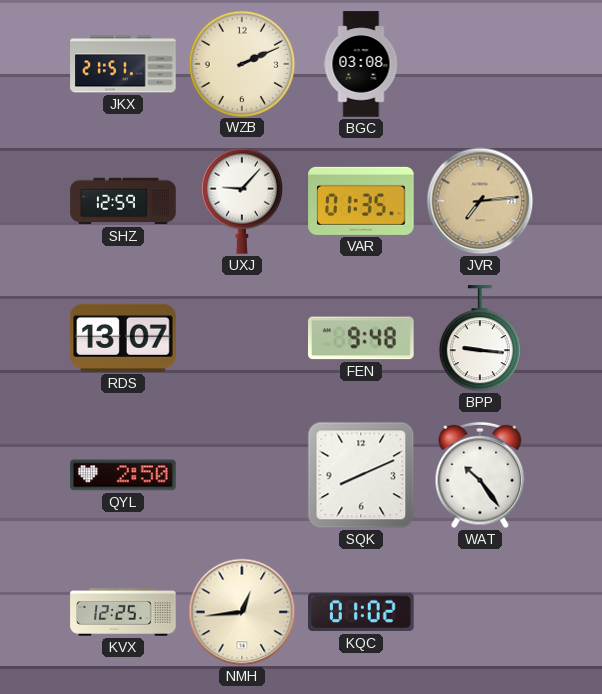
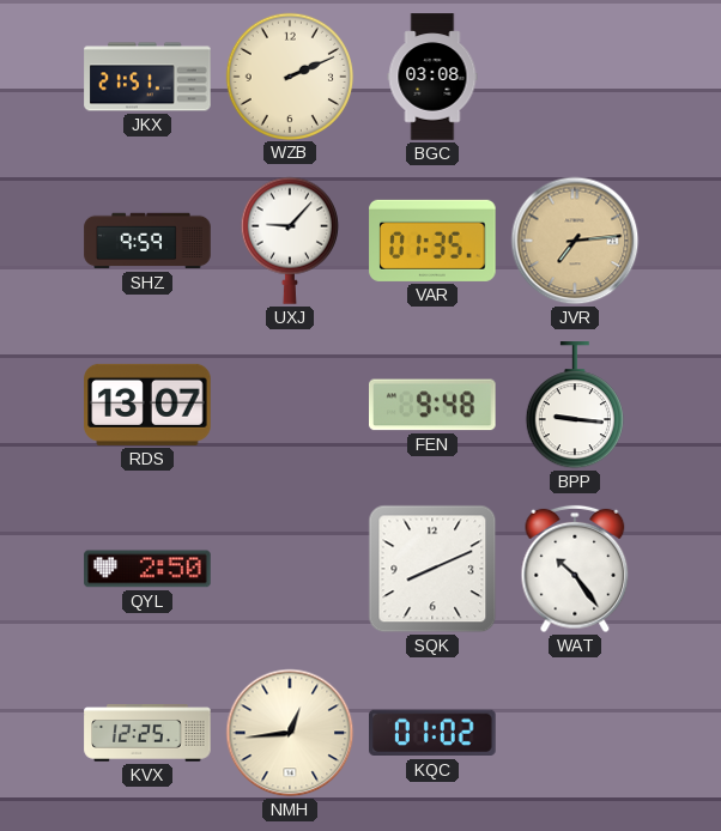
SHZ: 12:59 -> 9:59 (147, 241)
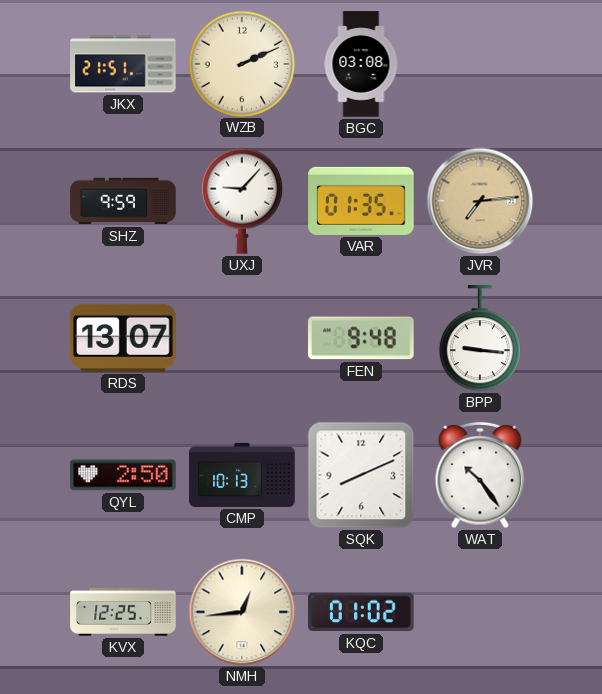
CMP: none -> 10:13 (242, 475)
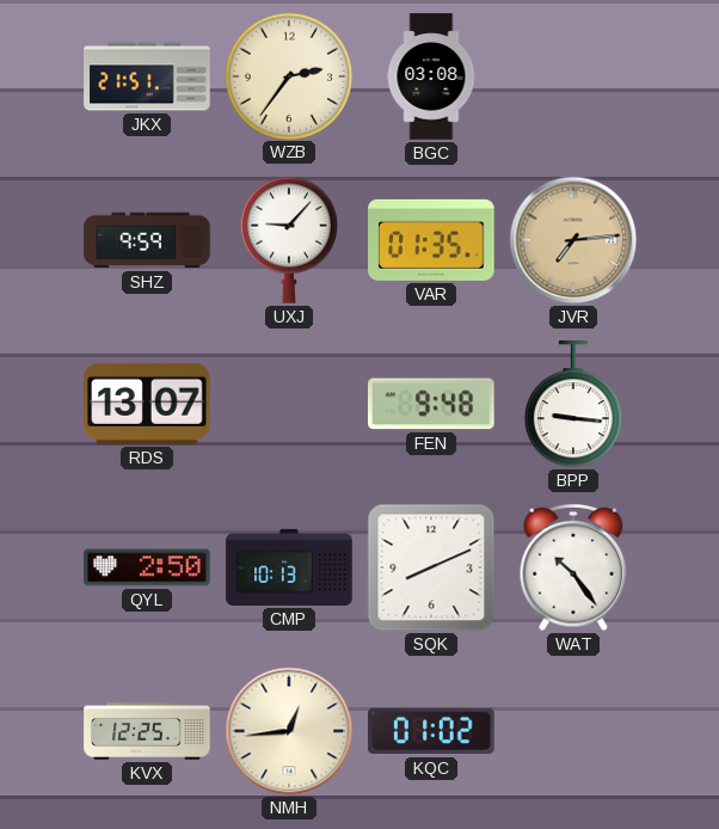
WZB: 2:11 -> 2:36 (288, 75)
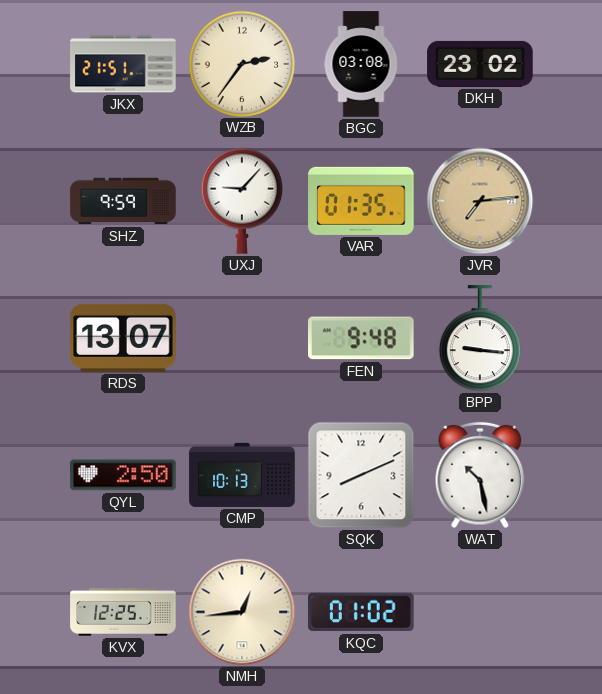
DKH: none -> 23:02 (480, 64)
WAT: 10:24 -> 10:28 (480, 475)
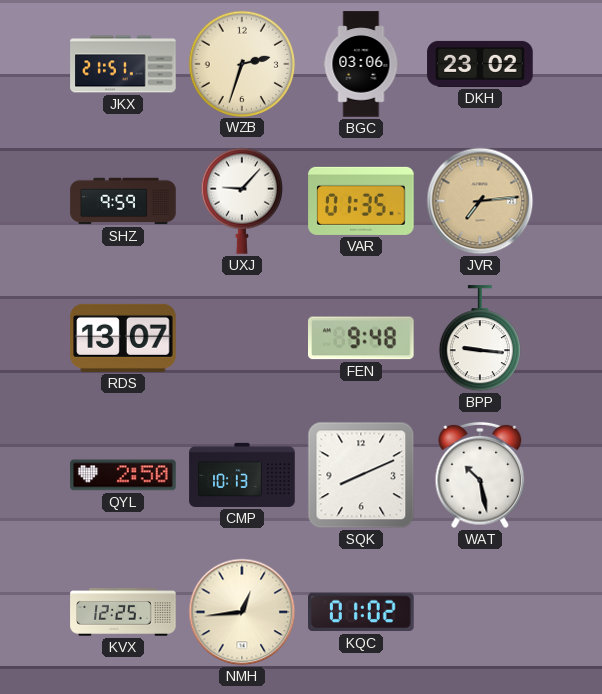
WZB: 2:36 -> 2:33 (241, 63)
BGC: 03:08 -> 03:06 (361, 64)
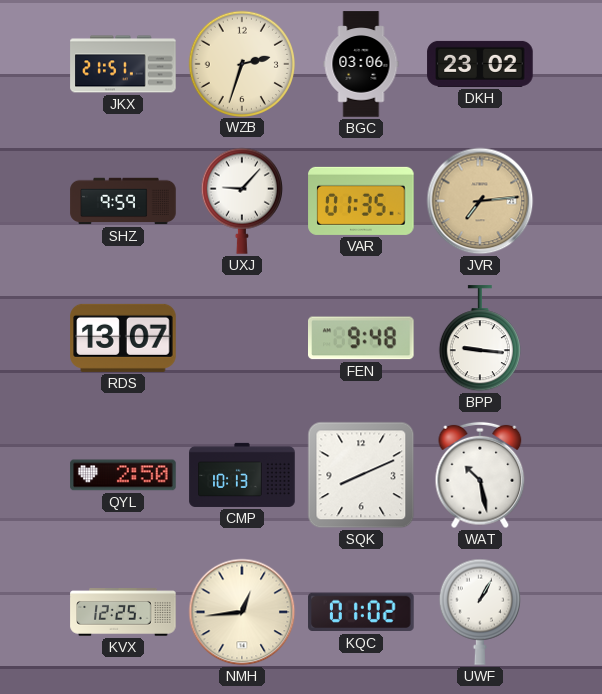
UWF: none -> 1:05 (480, 612)
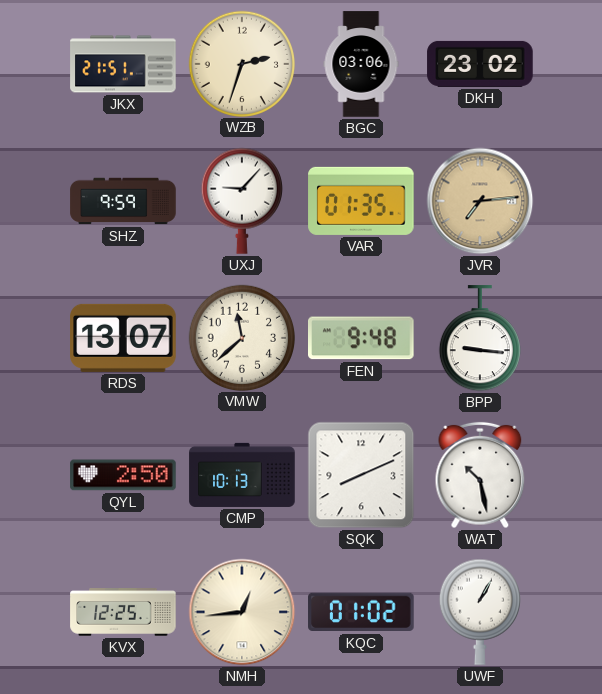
VMW: none -> 11:38 (241, 337)
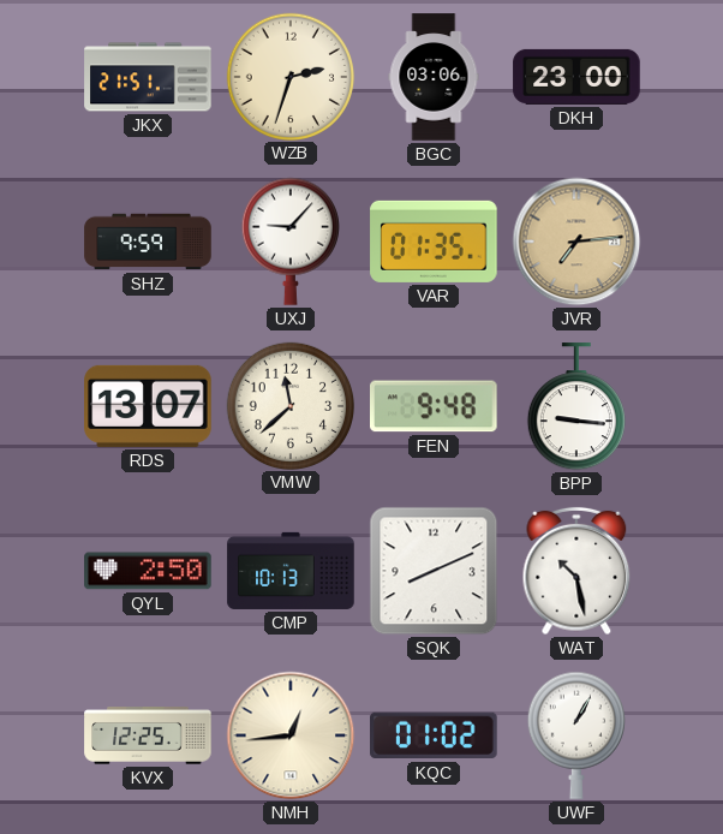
DKH: 23:02 -> 23:00 (576, 77)
